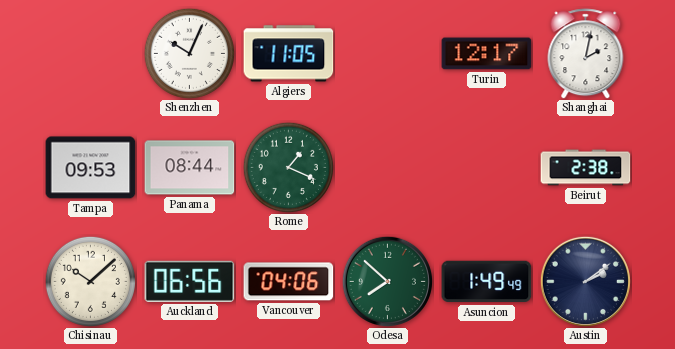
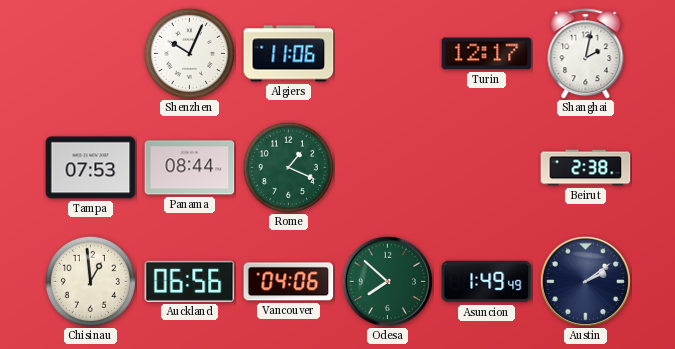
Algiers: 11:05 -> 11:06 (289, 54)
Tampa: 09:53 -> 07:53 (91, 168)
Chisinau: 10:08 -> 12:59 (90, 281)
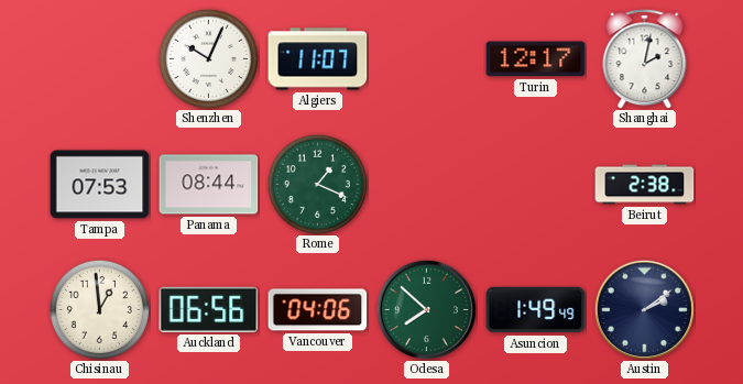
Algiers: 11:06 -> 11:07 (318, 59)
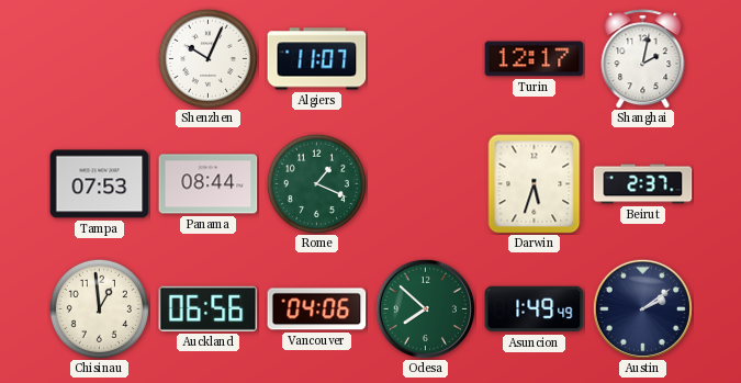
Darwin: none -> 5:33 (535, 184)
Beirut: 2:38 -> 2:37 (643, 184)
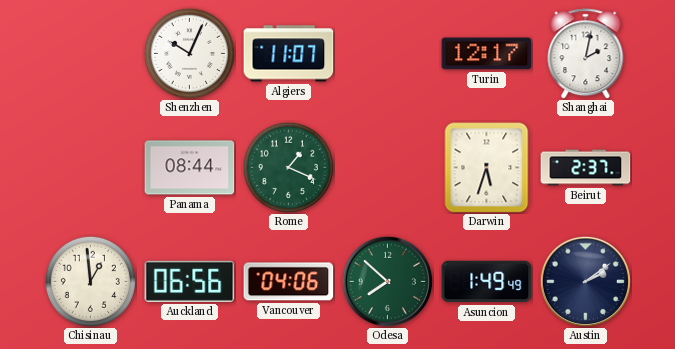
Tampa: 07:53 -> none (100, 184)
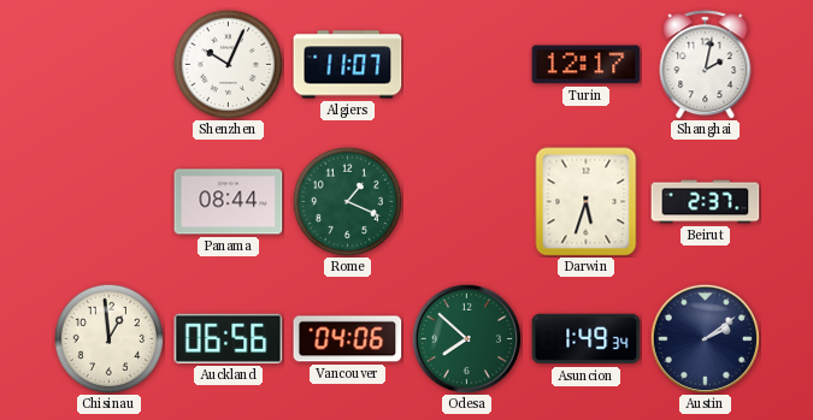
Asuncion: 1:49:49 -> 1:49:34 (587, 339)
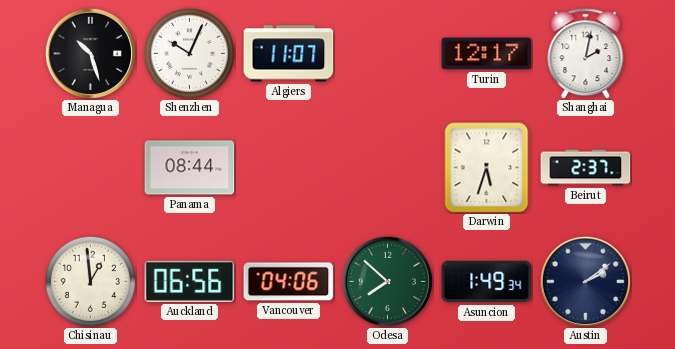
Managua: none -> 10:27 (90, 53)
Rome: 1:19 -> none (347, 201)
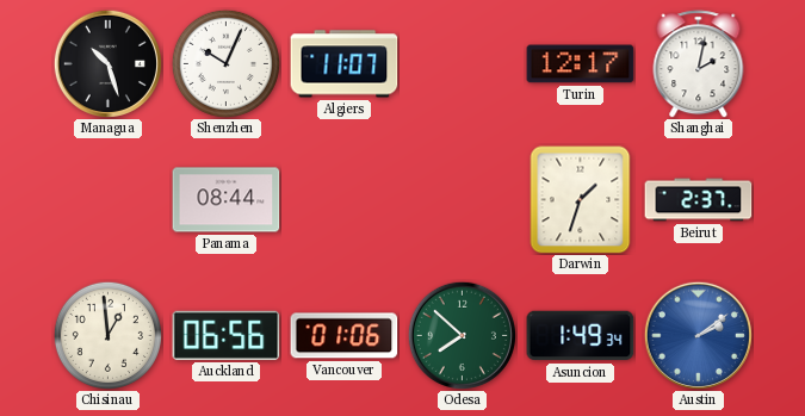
Darwin: 5:33 -> 1:33 (581, 200)
Vancouver: 04:06 -> 01:06 (345, 336)
Austin dial: navy -> blue (698, 335)
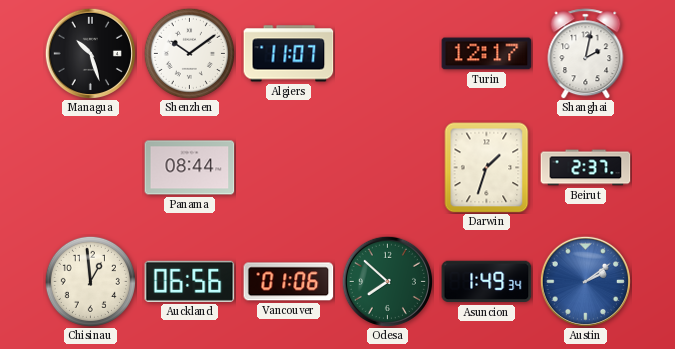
Shenzhen: 10:04 -> 10:09 (189, 53)
